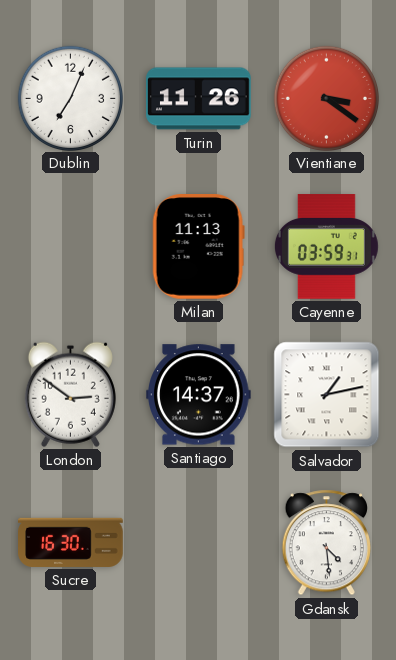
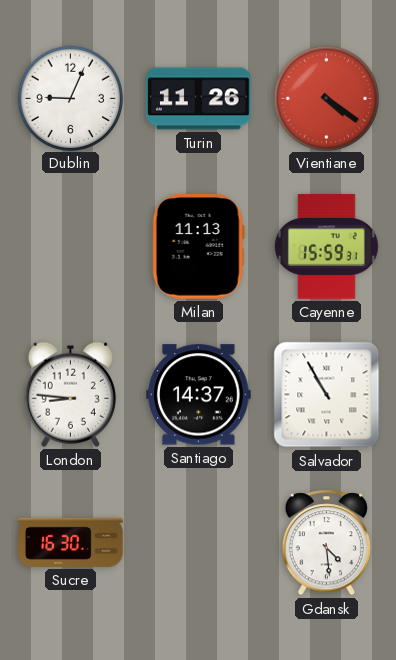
Dublin: 7:04 -> 9:04 (70, 98)
Vientiane: 3:21 -> 4:21 (326, 98)
Cayenne: 03:59 -> 15:59 (326, 247)
London: 2:51 -> 8:46 (70, 394)
Salvador: 1:13 -> 10:55 (327, 395)
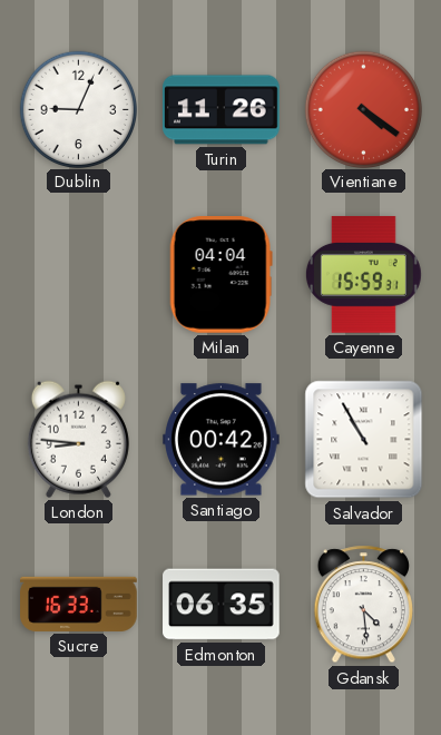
Milan: 11:13 -> 04:04 (220, 275)
Santiago: 14:37 -> 00:42 (222, 440)
Sucre: 16:30 -> 16:33 (79, 604)
Edmonton: none -> 06:35 (222, 605)
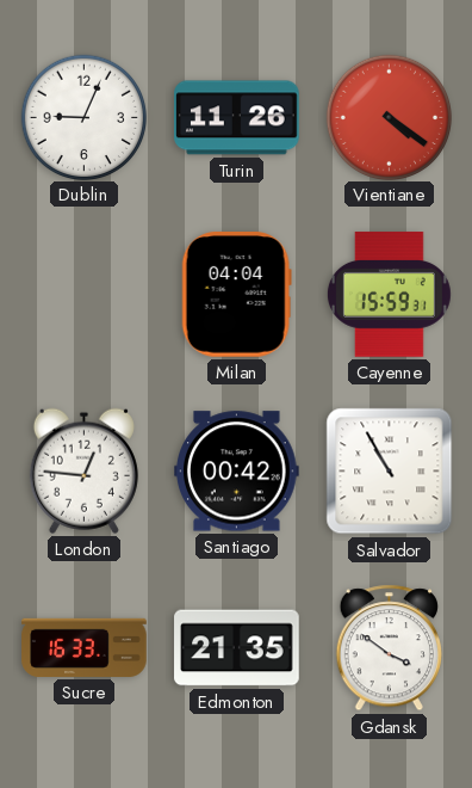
London: 8:46 -> 12:46 (83, 470)
Edmonton: 06:35 -> 21:35 (237, 648)
Gdansk: 4:29 -> 3:51 (389, 648)
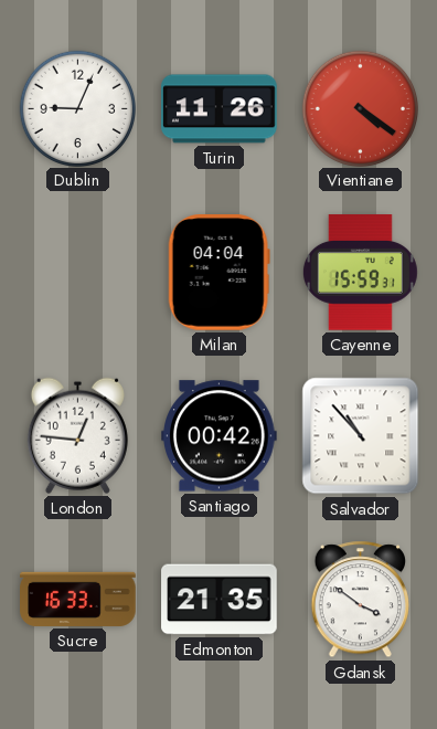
Salvador: 10:55 -> 10:53 (361, 436)
